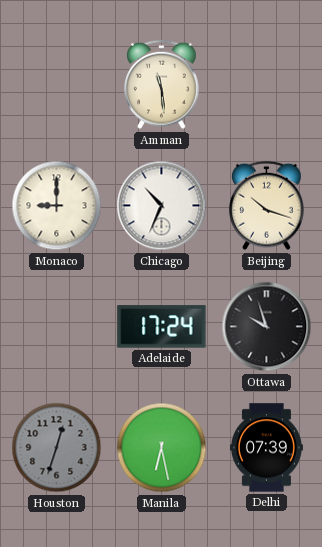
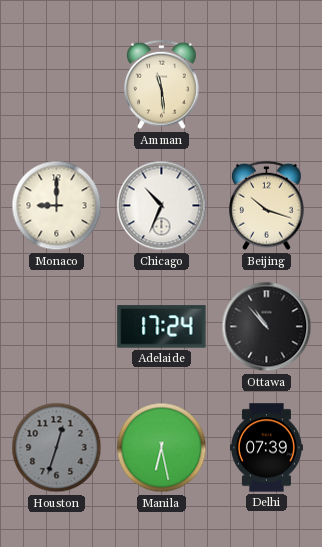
Ottawa: 9:57 -> 10:53 (267, 327)
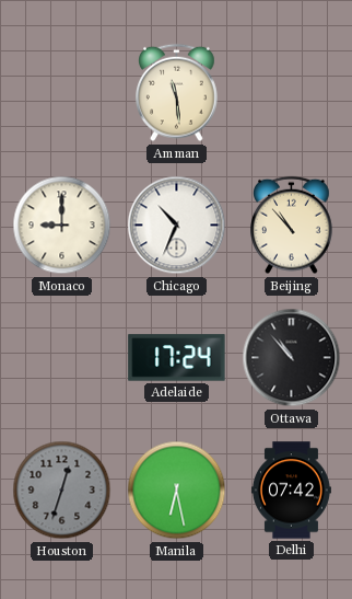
Beijing: 10:18 -> 10:53 (292, 226)
Delhi: 07:39 -> 07:42 (291, 491)
